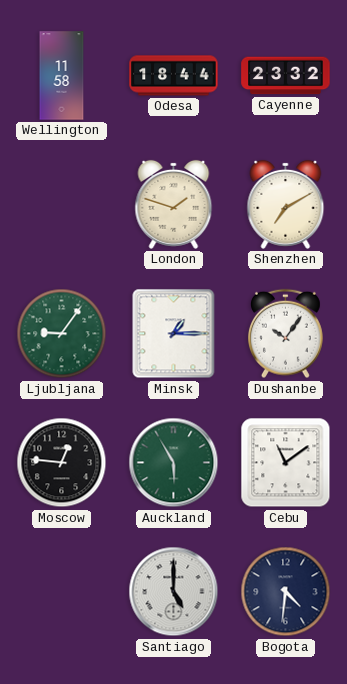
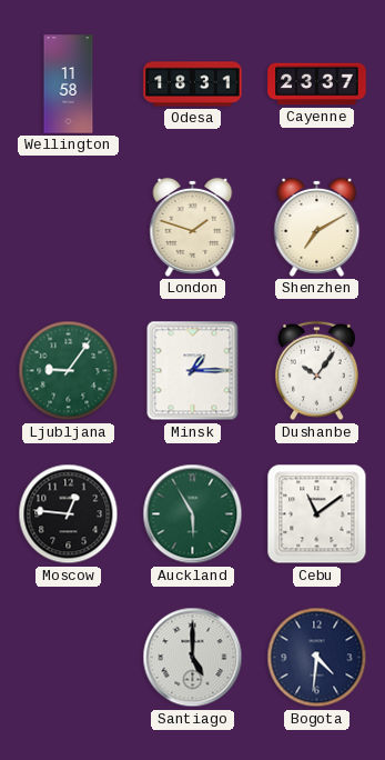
Odesa: 18:44 -> 18:31 (193, 84)
Cayenne: 23:32 -> 23:37 (317, 84)
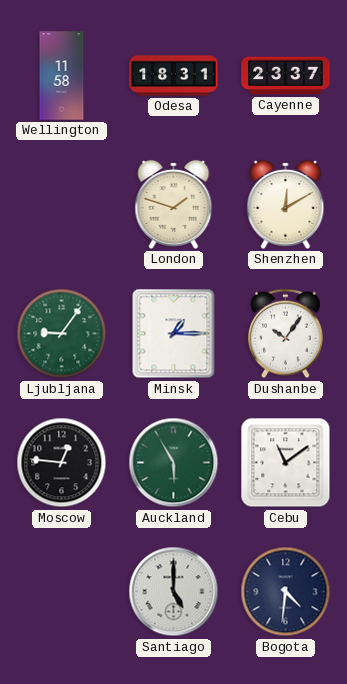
Shenzhen: 7:10 -> 12:10 (286, 204)
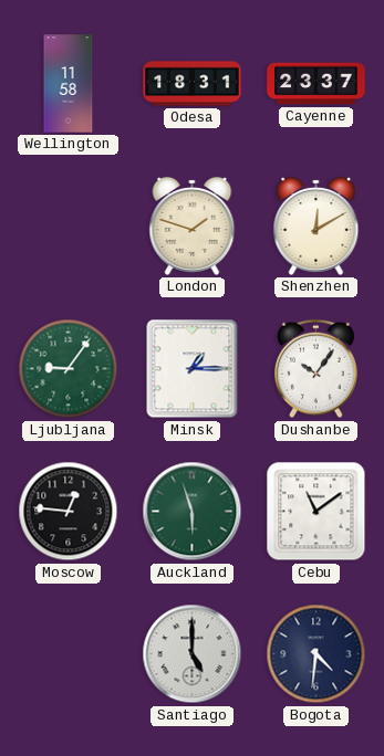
Auckland: 5:55 -> 5:57 (193, 512)
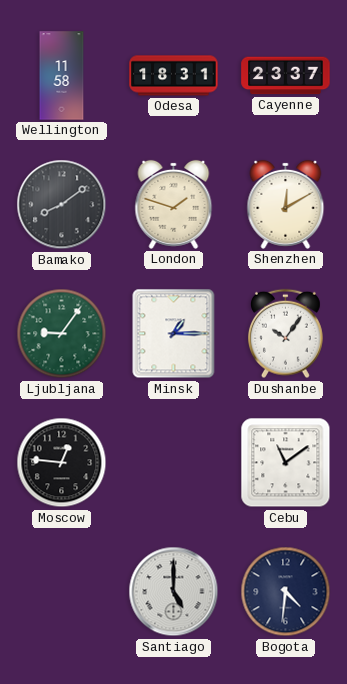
Bamako: none -> 8:09 (62, 205)
Auckland: 5:57 -> none (193, 512)
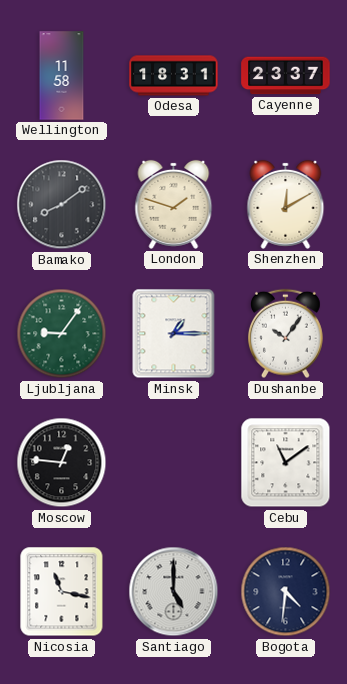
Nicosia: none -> 11:17 (62, 592)
